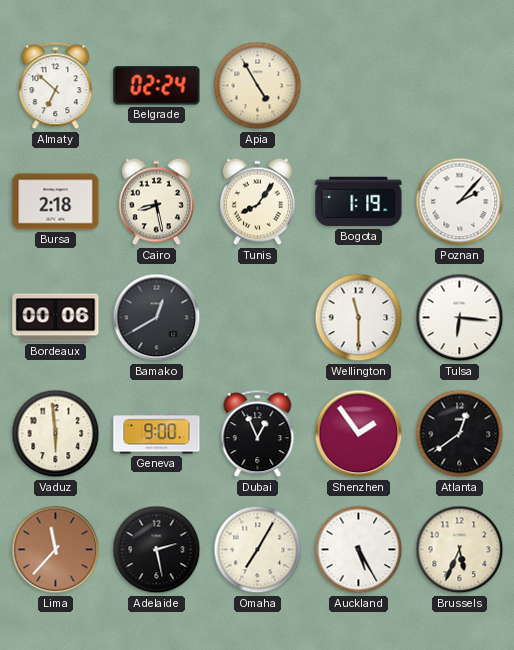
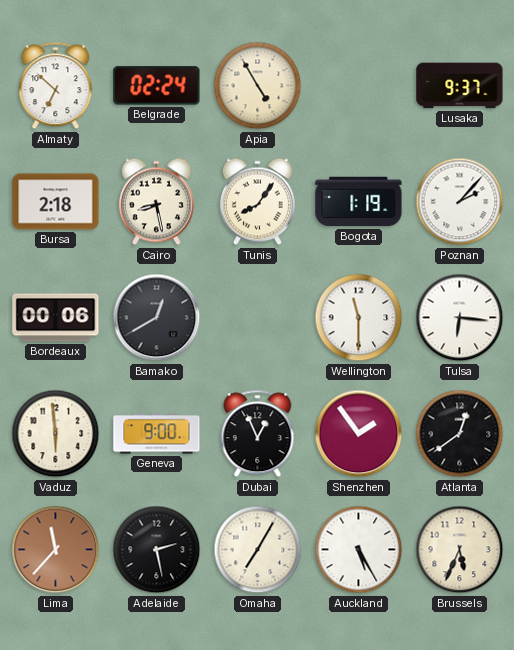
Lusaka: none -> 9:37 (460, 86)
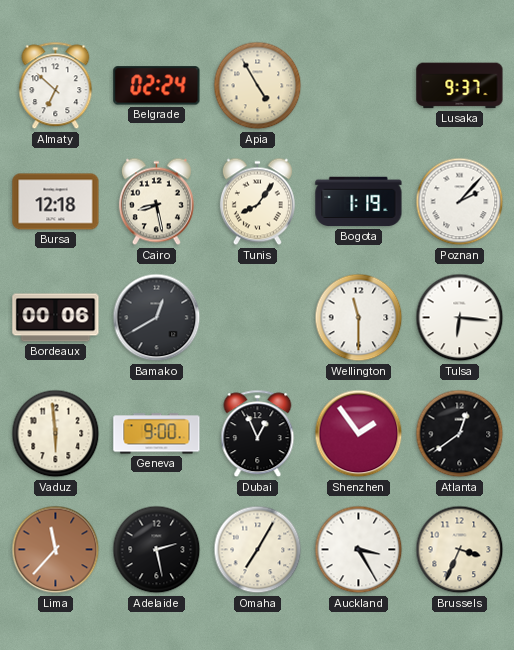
Bursa: 2:18 -> 12:18 (56, 202)
Auckland: 5:25 -> 3:25 (359, 550)
Brussels: 5:34 -> 3:34 (460, 550)
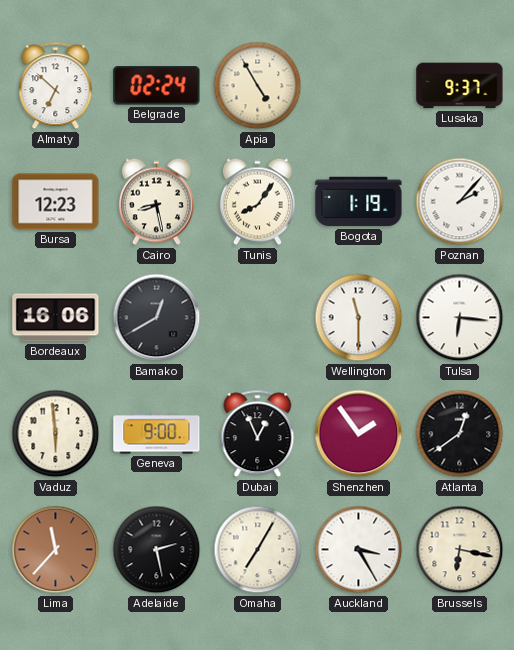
Bursa: 12:18 -> 12:23 (56, 202)
Bordeaux: 00:06 -> 16:06 (56, 318)
Brussels: 3:34 -> 6:17 (460, 550)
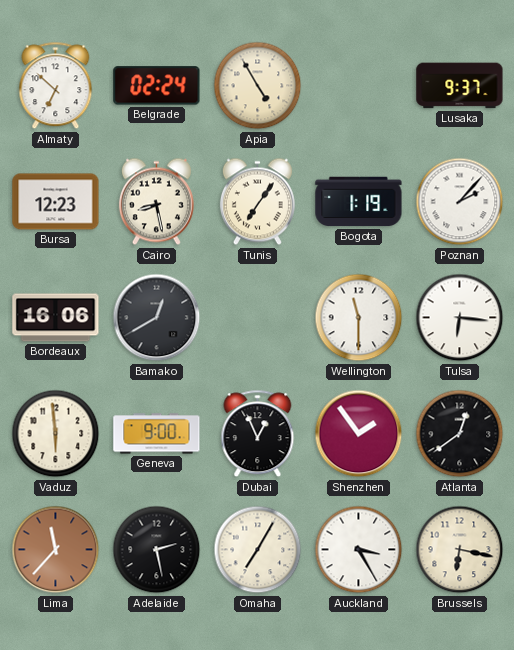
Tunis: 8:06 -> 7:06 (257, 202)
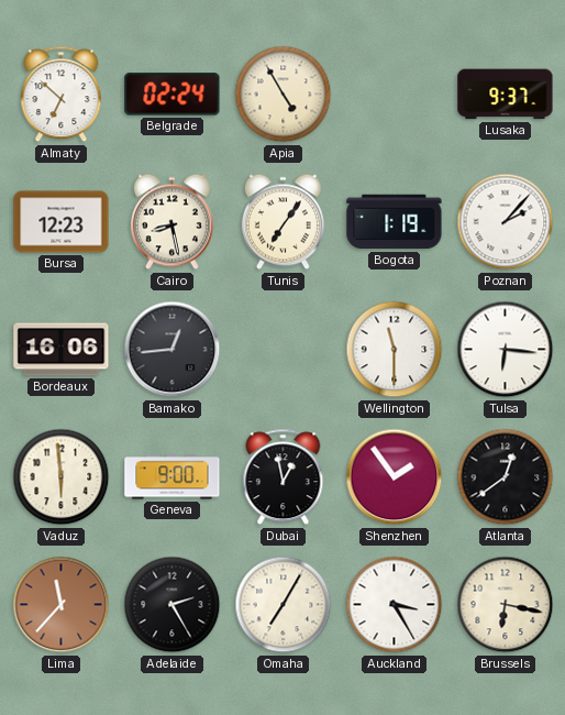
Bamako: 12:40 -> 12:44 (173, 350)
Dubai: 12:56 -> 12:58 (284, 477)
Adelaide: 2:28 -> 2:25 (173, 605)
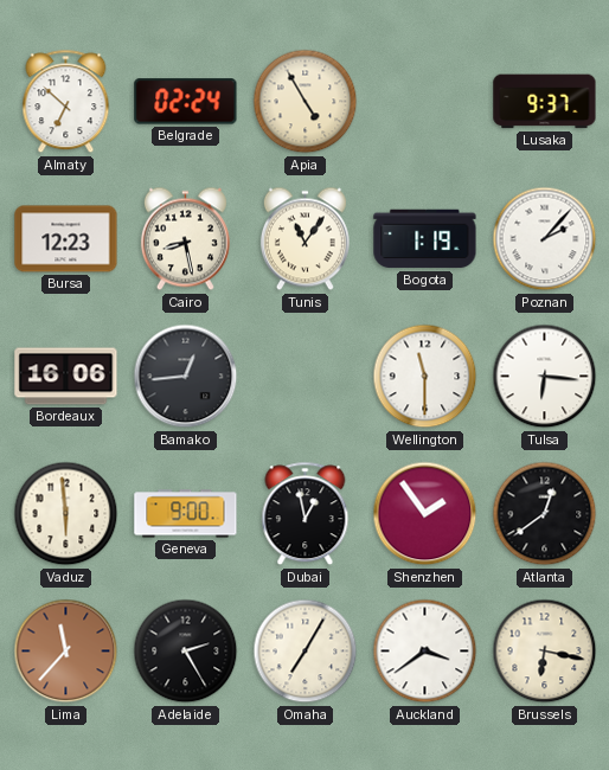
Tunis: 7:06 -> 11:06 (304, 239)
Auckland: 3:25 -> 3:39 (425, 652)
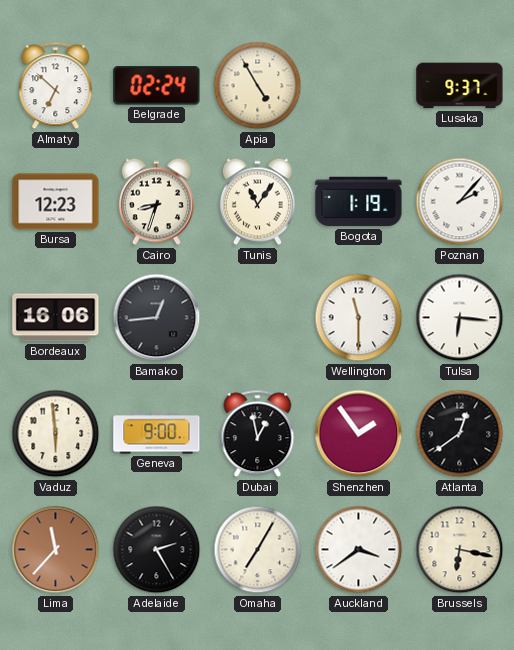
Cairo: 8:28 -> 8:33 (156, 202)
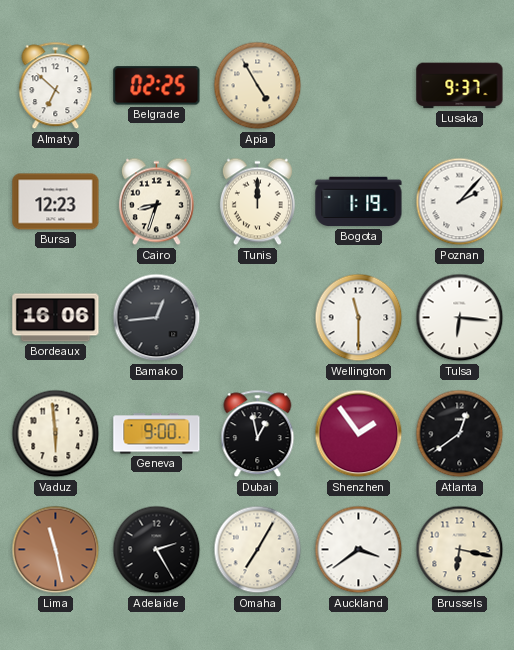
Belgrade: 02:24 -> 02:25 (157, 86)
Tunis: 11:06 -> 12:00 (257, 202)
Lima: 11:37 -> 11:28 (56, 550)
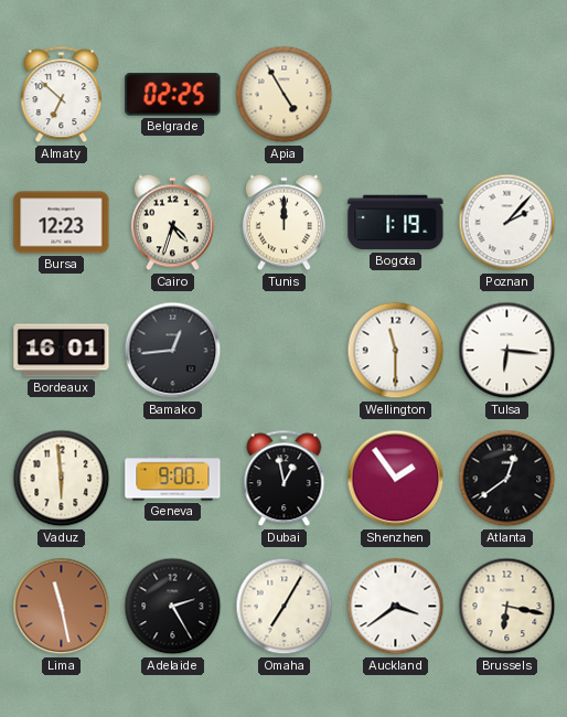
Lusaka: 9:37 -> none (460, 86)
Cairo: 8:33 -> 4:33 (172, 223)
Bordeaux: 16:06 -> 16:01 (62, 351)
